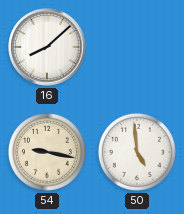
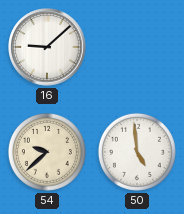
16: 8:08 -> 9:08 (47, 47)
54: 9:17 -> 9:38 (47, 152)
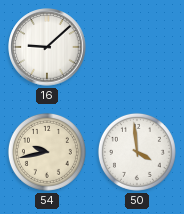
54: 9:38 -> 9:43 (47, 152)
50: 4:59 -> 3:59 (137, 152)
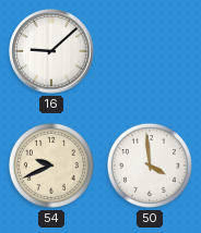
54: 9:43 -> 9:41 (51, 165)
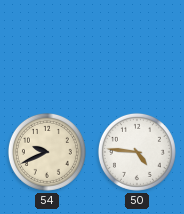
16: 9:08 -> none (51, 51)
50: 3:59 -> 4:46 (137, 152)
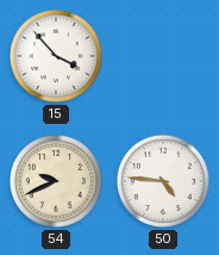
15: none -> 3:53 (56, 56)
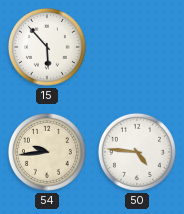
15: 3:53 -> 5:53 (47, 47)
54: 9:41 -> 9:44 (47, 152)
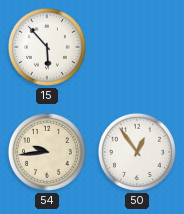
50: 4:46 -> 12:54 (137, 152)
